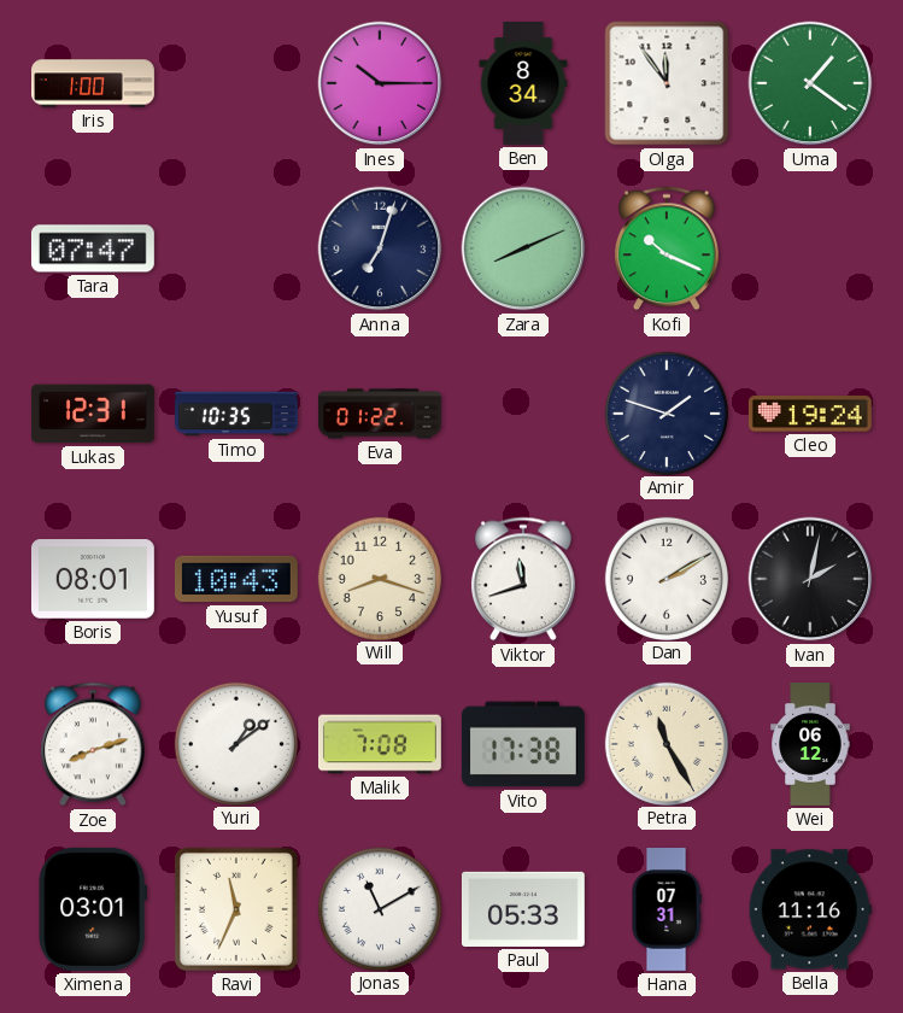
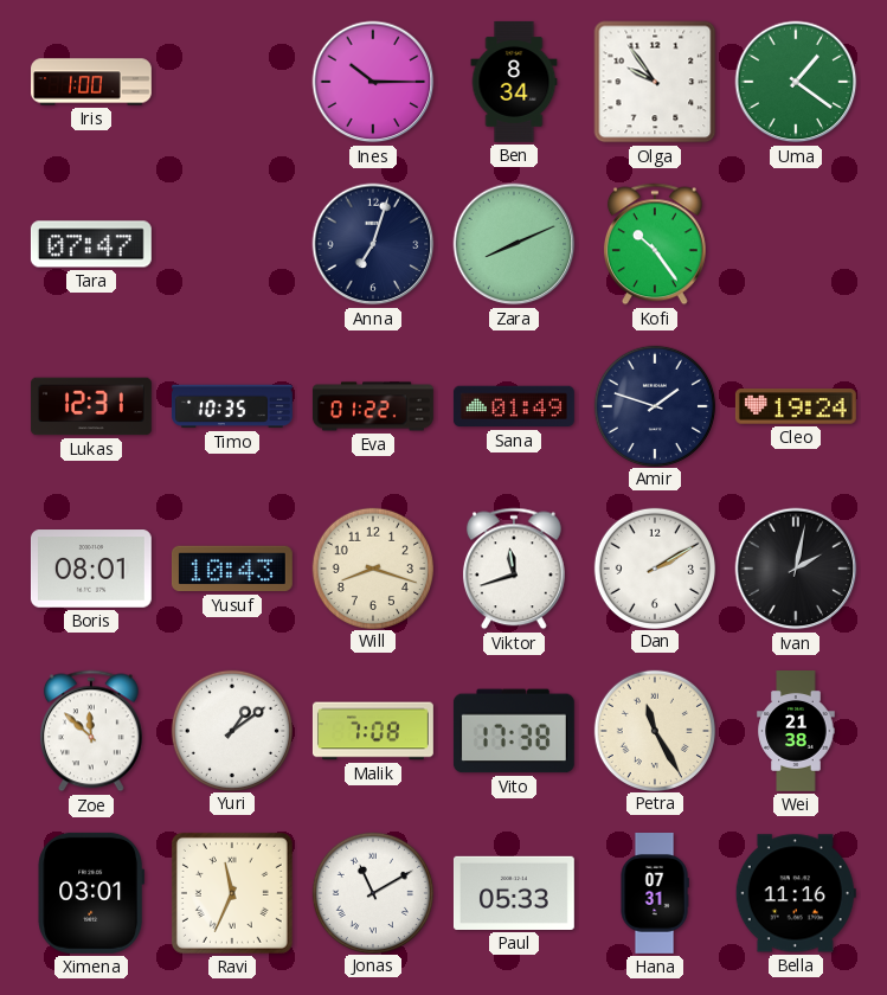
Olga: 11:54 -> 9:54 (655, 82)
Kofi: 10:19 -> 10:24 (655, 244)
Sana: none -> 01:49 (514, 406)
Zoe: 8:12 -> 11:52 (91, 731)
Wei: 06:12 -> 21:38 (796, 732)
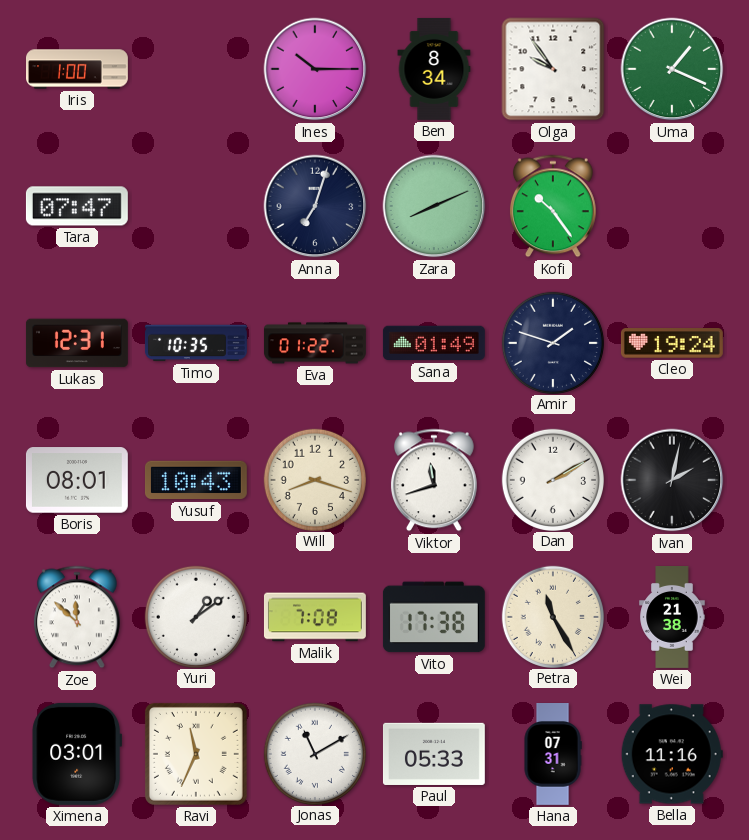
Uma: 1:21 -> 1:19 (672, 69)
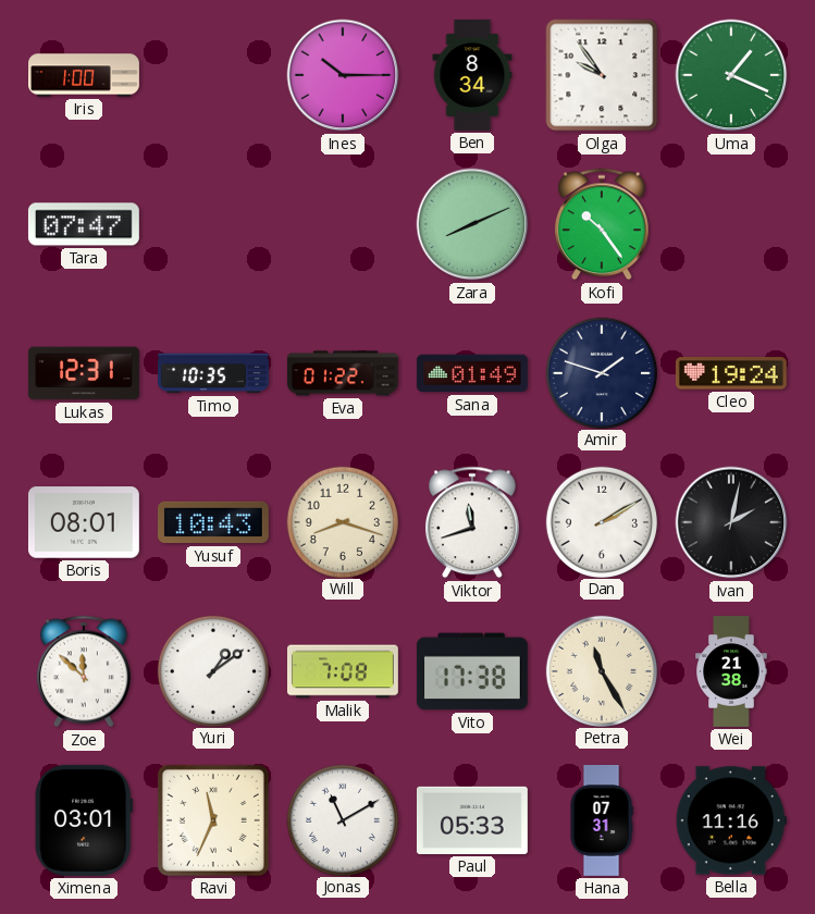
Anna: 7:03 -> none (315, 206)
